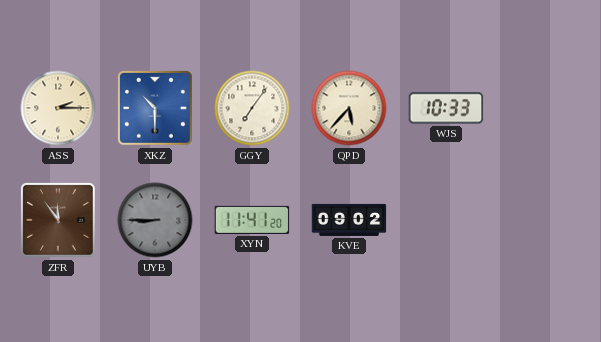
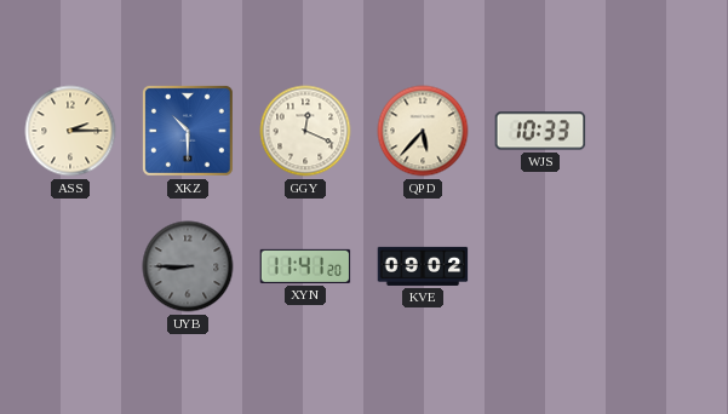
GGY: 7:06 -> 12:19 (305, 131)
ZFR: 11:54 -> none (59, 221)
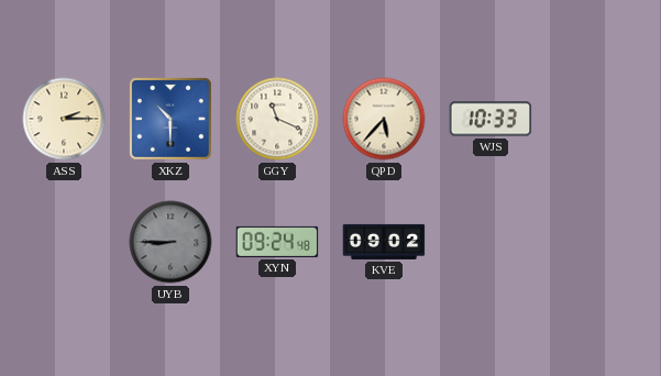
GGY: 12:19 -> 11:19 (277, 119)
XYN: 11:41 -> 09:24 (277, 242)
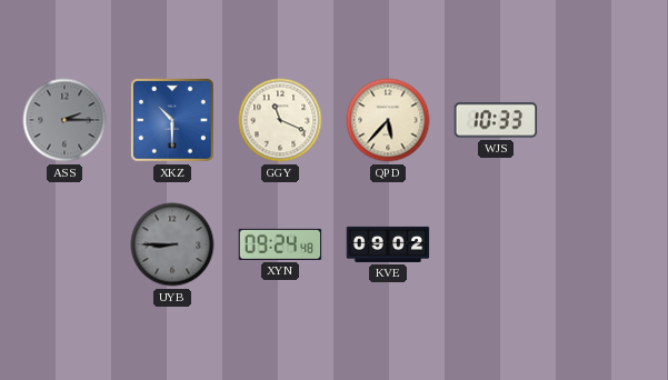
ASS dial: cream -> grey (64, 120)
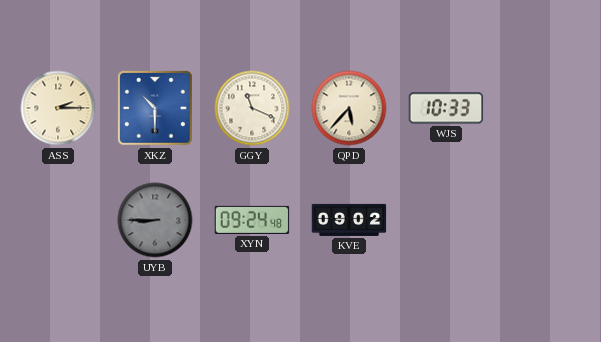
ASS dial: grey -> cream (58, 108)
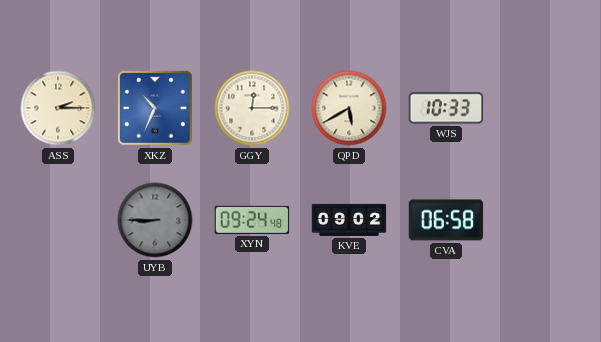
XKZ: 10:30 -> 10:34 (156, 109)
GGY: 11:19 -> 12:15 (252, 108)
QPD: 5:37 -> 5:40 (349, 108)
CVA: none -> 06:58 (446, 220)
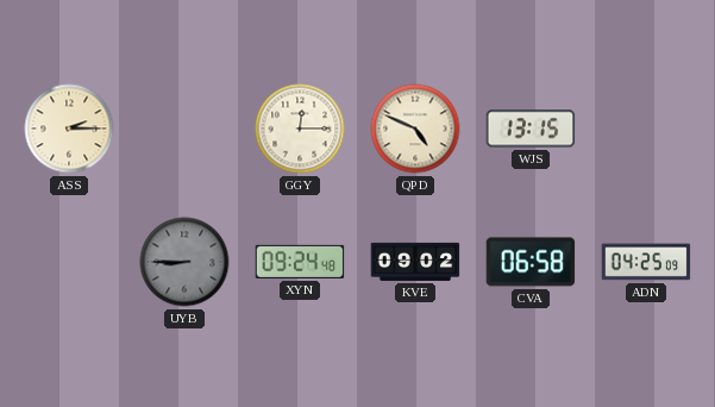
XKZ: 10:34 -> none (156, 109)
QPD: 5:40 -> 4:49 (415, 129)
WJS: 10:33 -> 13:15 (531, 129)
ADN: none -> 04:25 (646, 262)
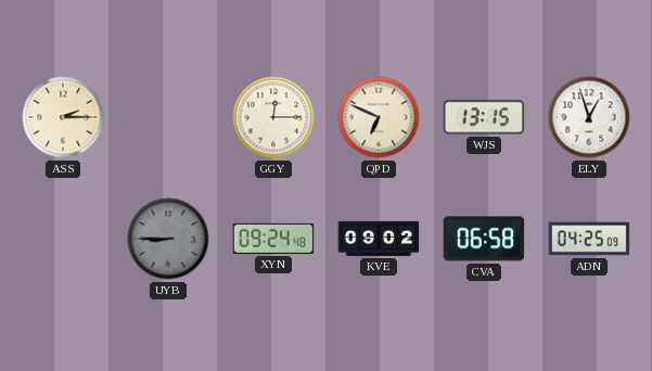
QPD: 4:49 -> 6:49 (379, 117)
ELY: none -> 12:57 (589, 117)
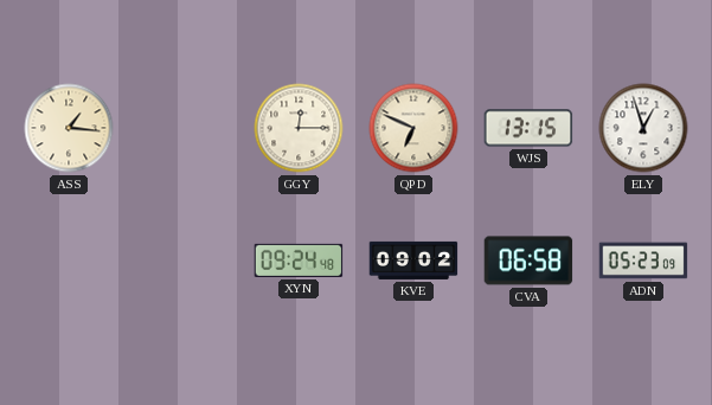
ASS: 2:15 -> 1:16 (69, 128)
UYB: 8:45 -> none (168, 239)
ADN: 04:25 -> 05:23 (643, 261)
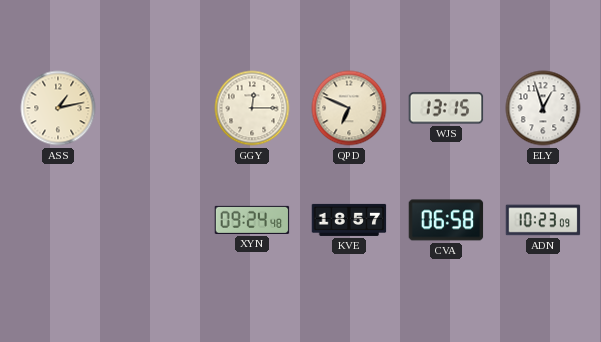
ASS: 1:16 -> 1:13 (58, 108)
KVE: 09:02 -> 18:57 (349, 220)
ADN: 05:23 -> 10:23 (543, 220)
